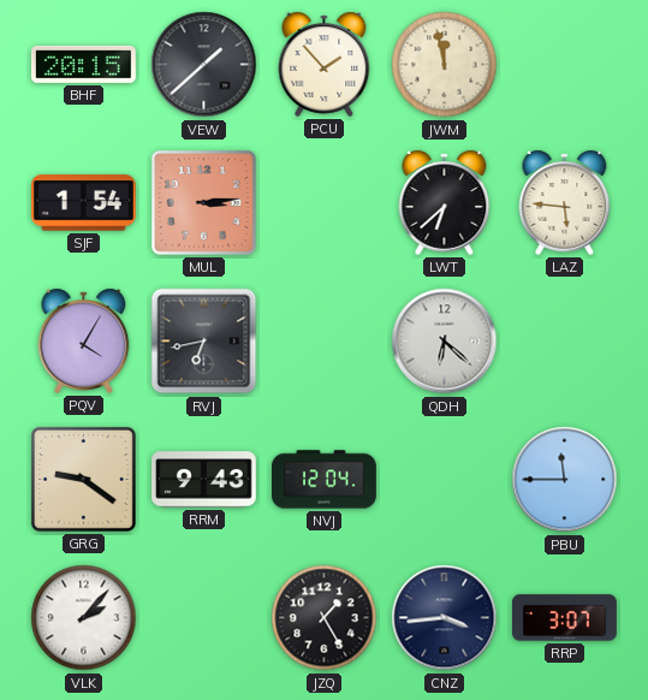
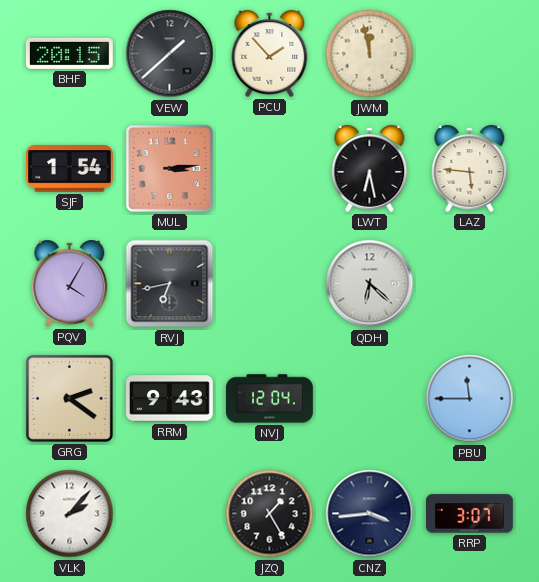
LWT: 6:38 -> 6:28 (370, 168)
GRG: 9:21 -> 2:21 (69, 398)
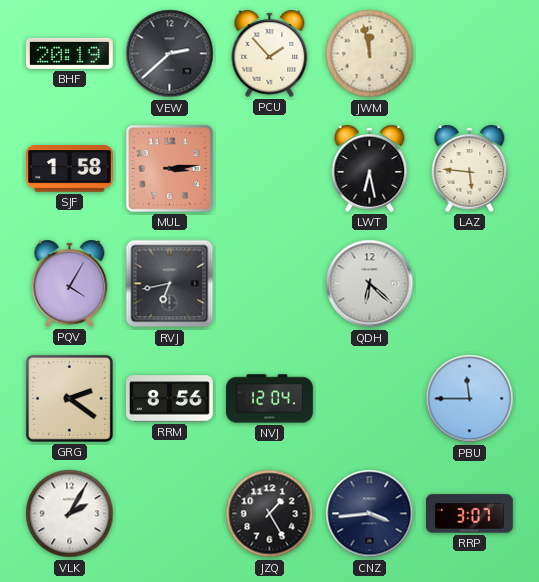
BHF: 20:15 -> 20:19 (70, 53)
VEW: 1:38 -> 2:38 (170, 54)
SJF: 1:54 -> 1:58 (70, 169)
RRM: 9:43 -> 8:56 (170, 399)
VLK: 2:07 -> 2:05 (70, 514)
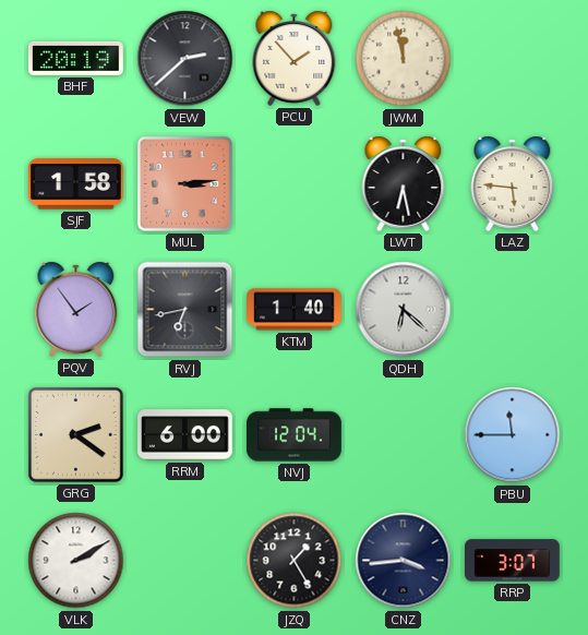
PQV: 4:05 -> 1:54 (76, 309)
KTM: none -> 1:40 (295, 310)
RRM: 8:56 -> 6:00 (185, 435)
VLK: 2:05 -> 2:10 (76, 561)
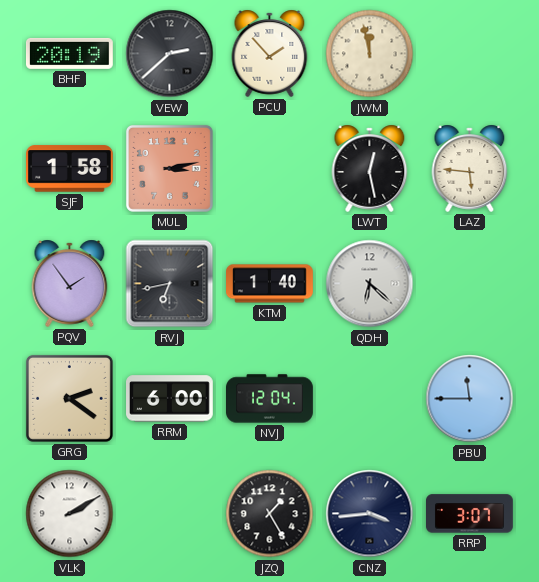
MUL: 3:14 -> 3:13 (169, 168)
LWT: 6:28 -> 12:28 (370, 168)
